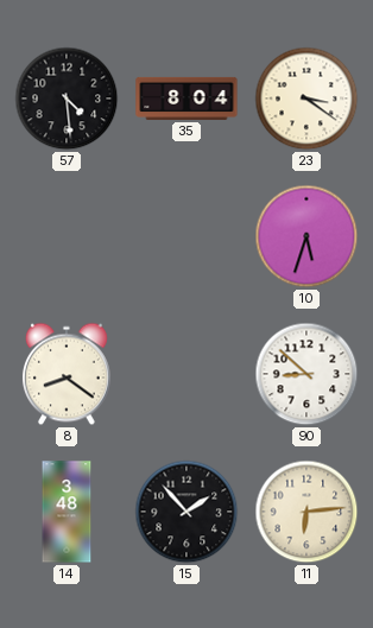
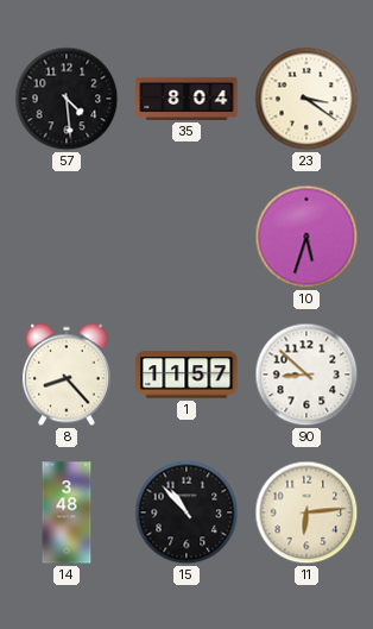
8: 8:21 -> 8:23 (67, 375)
1: none -> 11:57 (186, 375)
15: 1:53 -> 10:53 (186, 512)
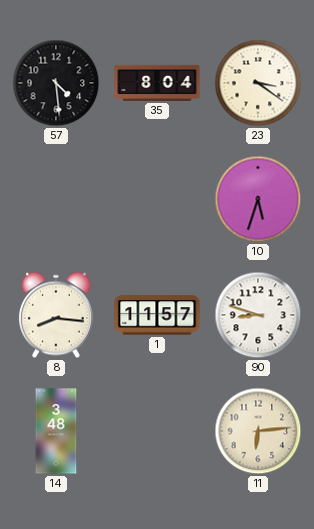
8: 8:23 -> 8:16 (56, 315)
90: 8:52 -> 8:48 (258, 315)
15: 10:53 -> none (186, 512)
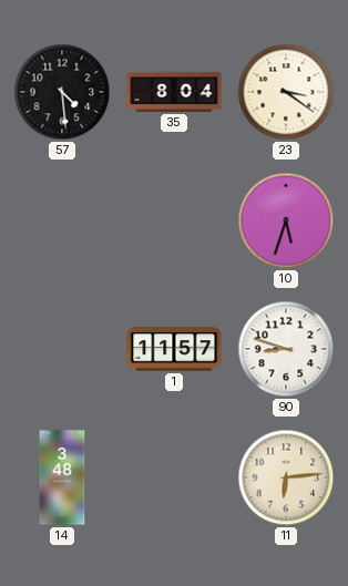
8: 8:16 -> none (56, 315)
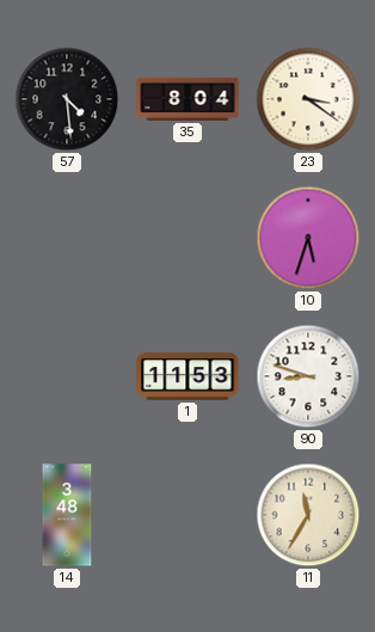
1: 11:57 -> 11:53 (187, 376)
11: 6:14 -> 11:35 (308, 515)
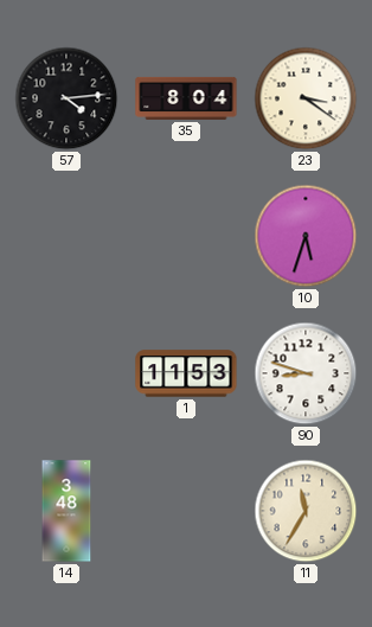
57: 4:29 -> 4:14 (66, 98)
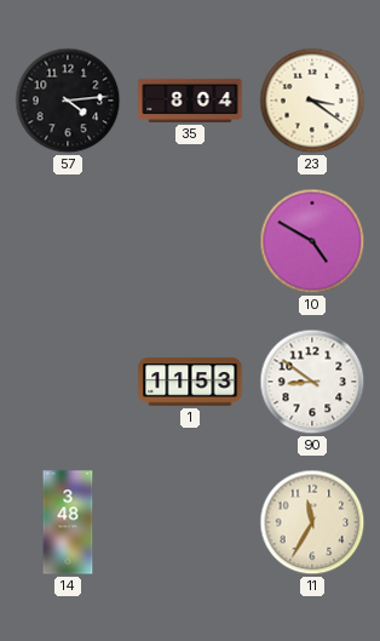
10: 5:33 -> 4:50 (312, 241)
90: 8:48 -> 8:51 (312, 382)
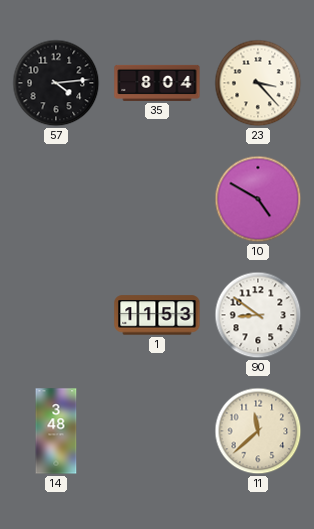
23: 3:21 -> 3:23 (258, 83)
11: 11:35 -> 11:38 (258, 431)
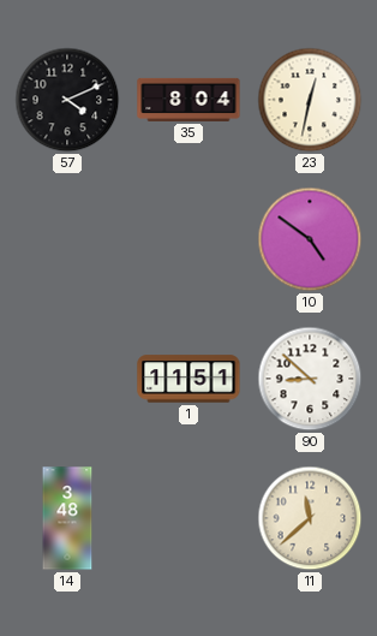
57: 4:14 -> 4:11 (67, 100)
23: 3:23 -> 12:32 (310, 100)
10: 4:50 -> 4:51 (310, 239)
1: 11:53 -> 11:51 (188, 379)
90: 8:51 -> 8:52 (310, 379)
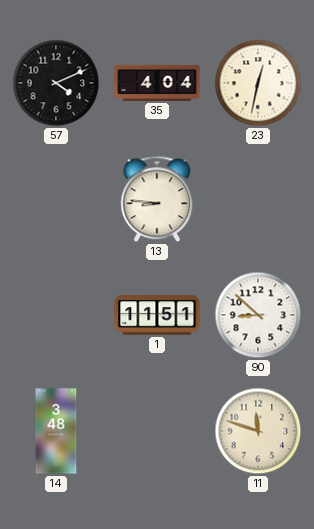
35: 8:04 -> 4:04 (157, 83)
13: none -> 8:46 (157, 199)
10: 4:51 -> none (310, 239)
11: 11:38 -> 11:48 (258, 431)
